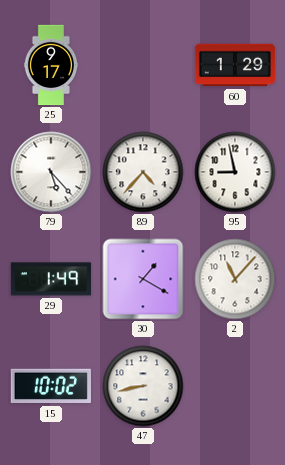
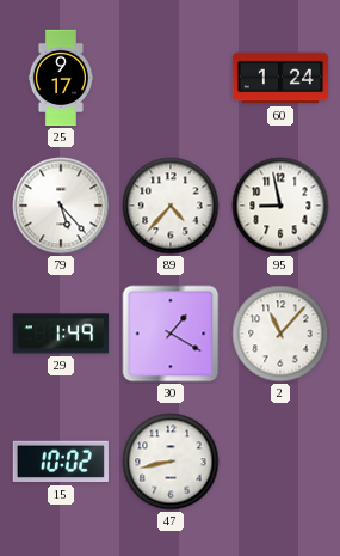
60: 1:29 -> 1:24 (280, 78)
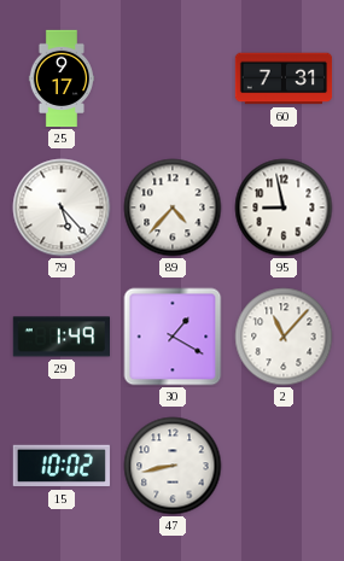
60: 1:24 -> 7:31 (284, 78)
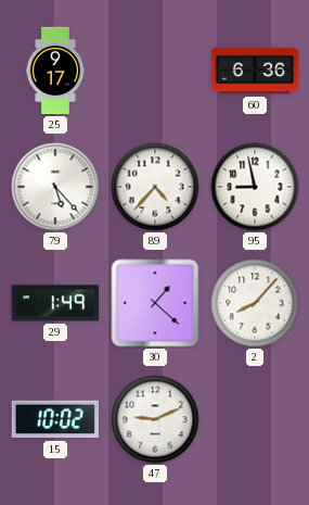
60: 7:31 -> 6:36 (255, 71)
30: 1:20 -> 1:22 (155, 303)
2: 11:07 -> 8:07 (255, 303)
47: 8:43 -> 9:11 (155, 419)
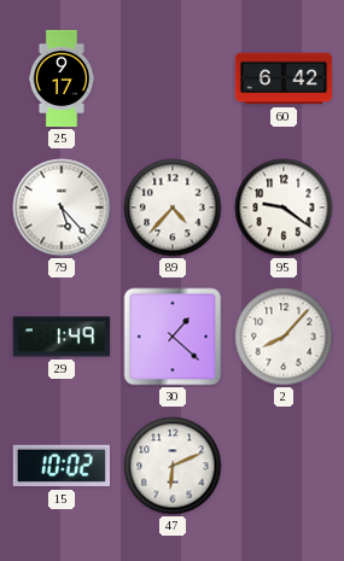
60: 6:36 -> 6:42 (284, 78)
95: 8:58 -> 9:21 (284, 208)
47: 9:11 -> 6:11 (173, 466)
